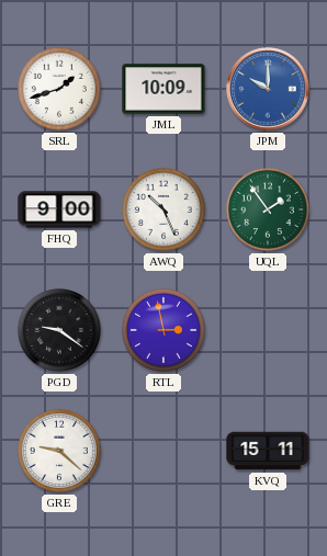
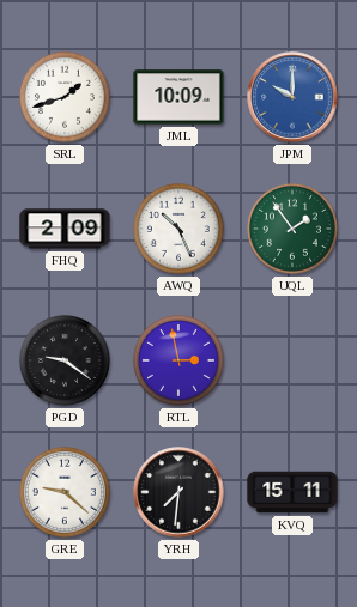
FHQ: 9:00 -> 2:09 (65, 229)
YRH: none -> 7:31 (179, 492)
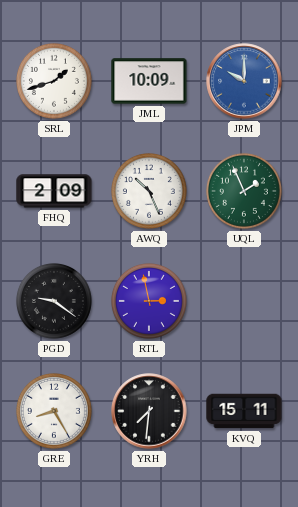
UQL: 1:54 -> 1:56 (244, 191)
GRE: 9:22 -> 8:25 (54, 411)
